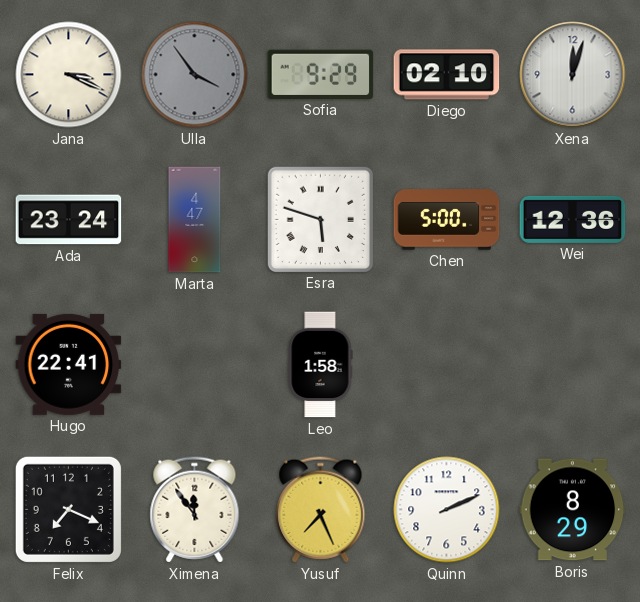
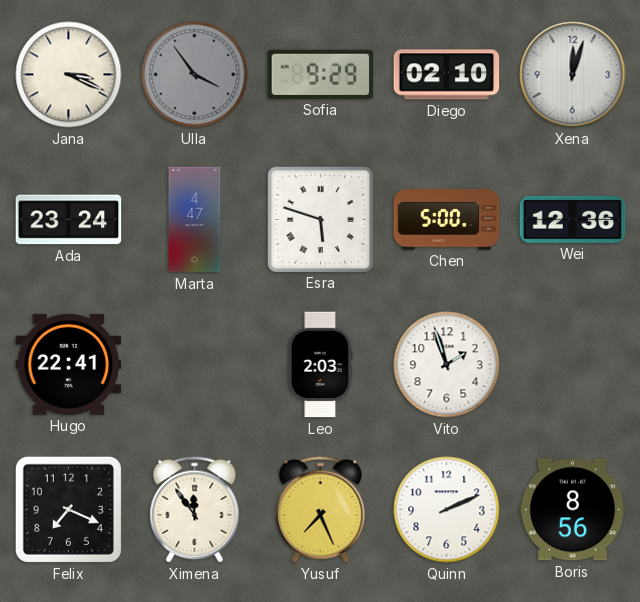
Leo: 1:58 -> 2:03 (321, 365)
Vito: none -> 1:57 (447, 365)
Boris: 8:29 -> 8:56 (573, 510)
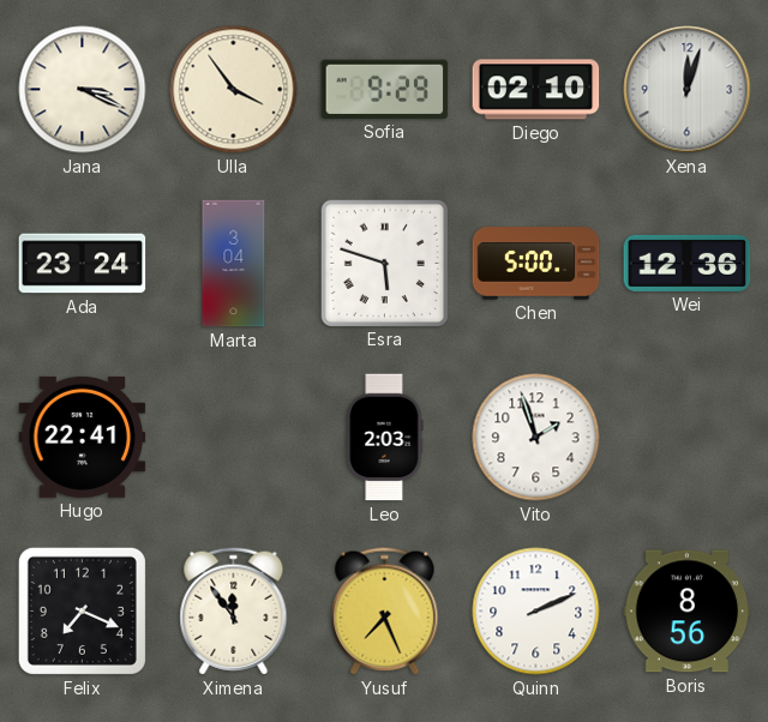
Ulla dial: grey -> cream (234, 90)
Marta: 4:47 -> 3:04 (234, 264)
